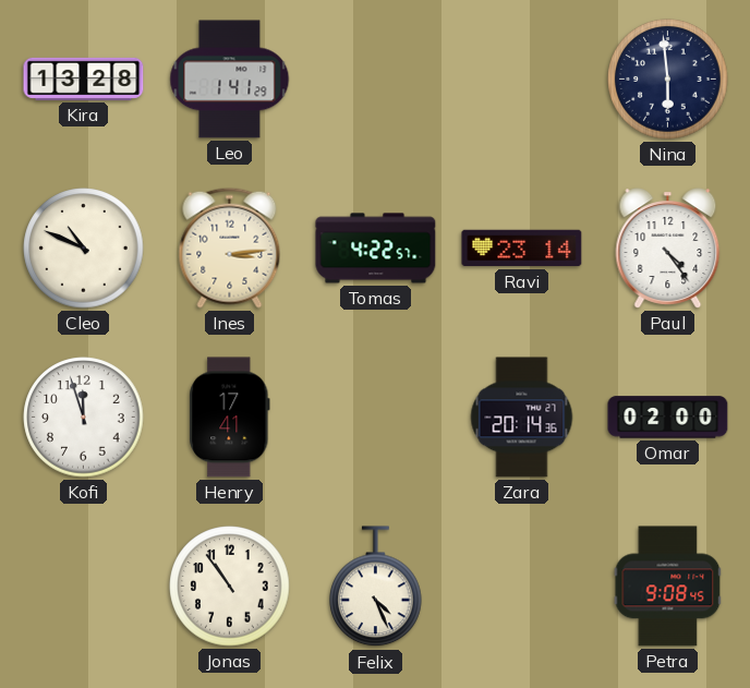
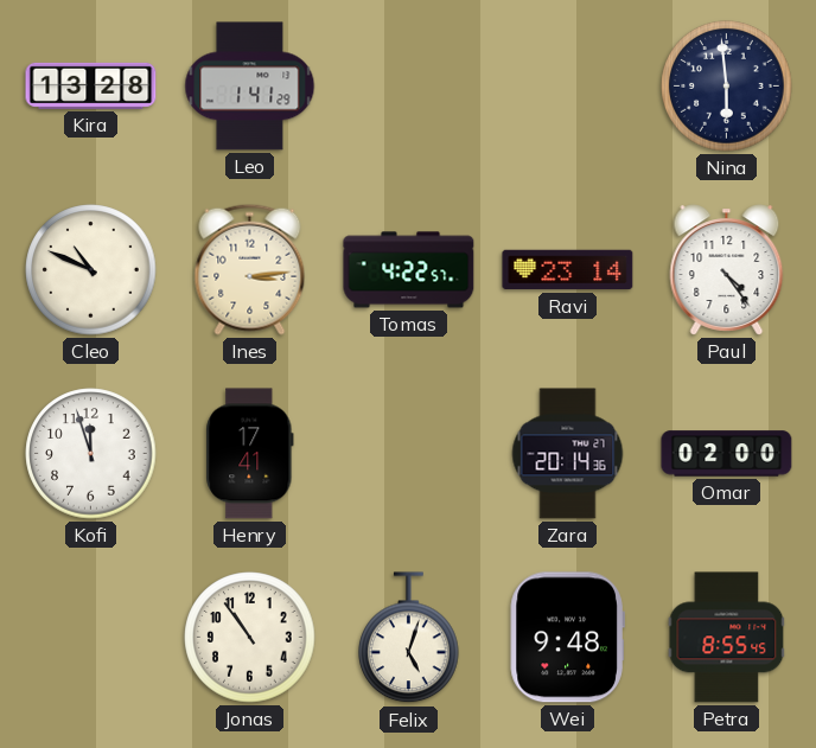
Felix: 4:26 -> 5:03 (409, 638)
Wei: none -> 9:48 (567, 638)
Petra: 9:08 -> 8:55 (727, 638)
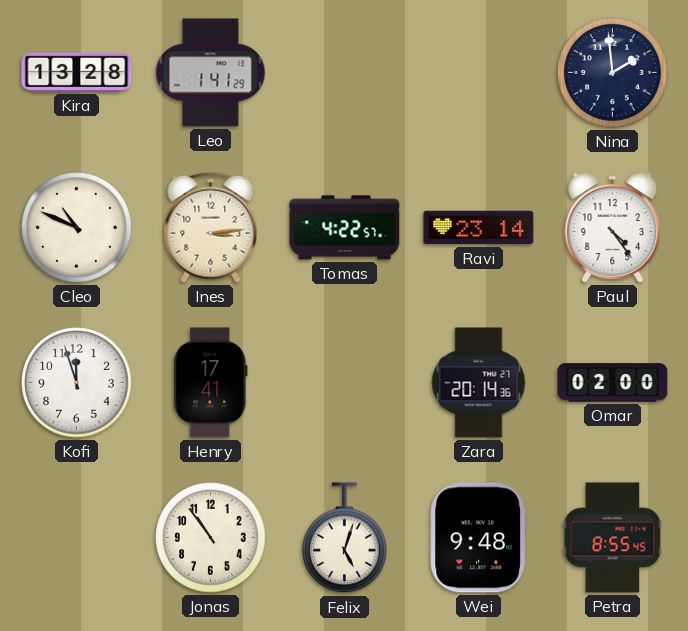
Nina: 5:59 -> 1:59 (613, 73)
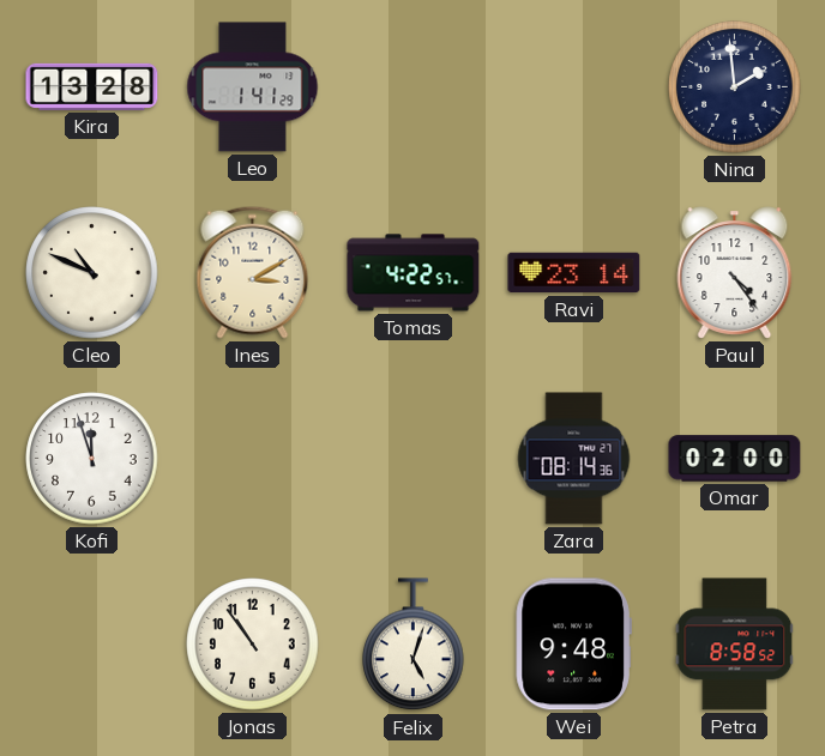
Ines: 3:14 -> 3:10 (253, 272)
Henry: 17:41 -> none (211, 383)
Zara: 20:14 -> 08:14 (574, 459)
Petra: 8:55 -> 8:58 (735, 645)
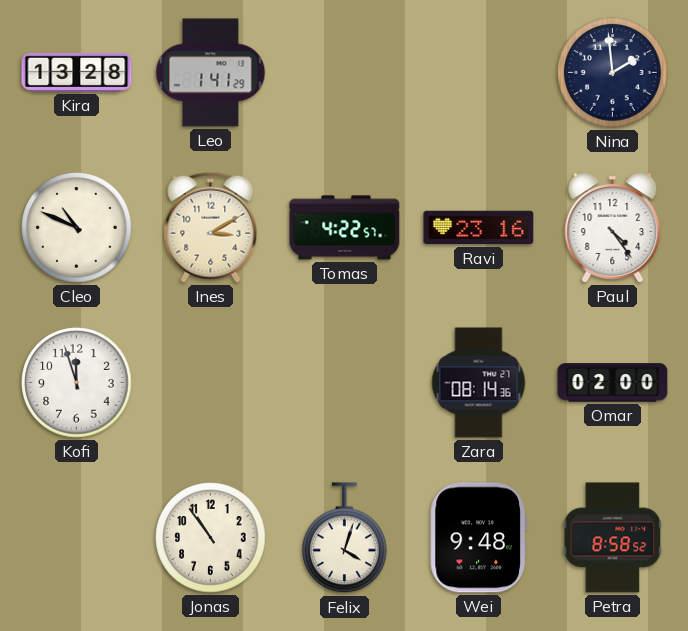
Ravi: 23:14 -> 23:16 (479, 228)
Felix: 5:03 -> 4:03 (345, 538)
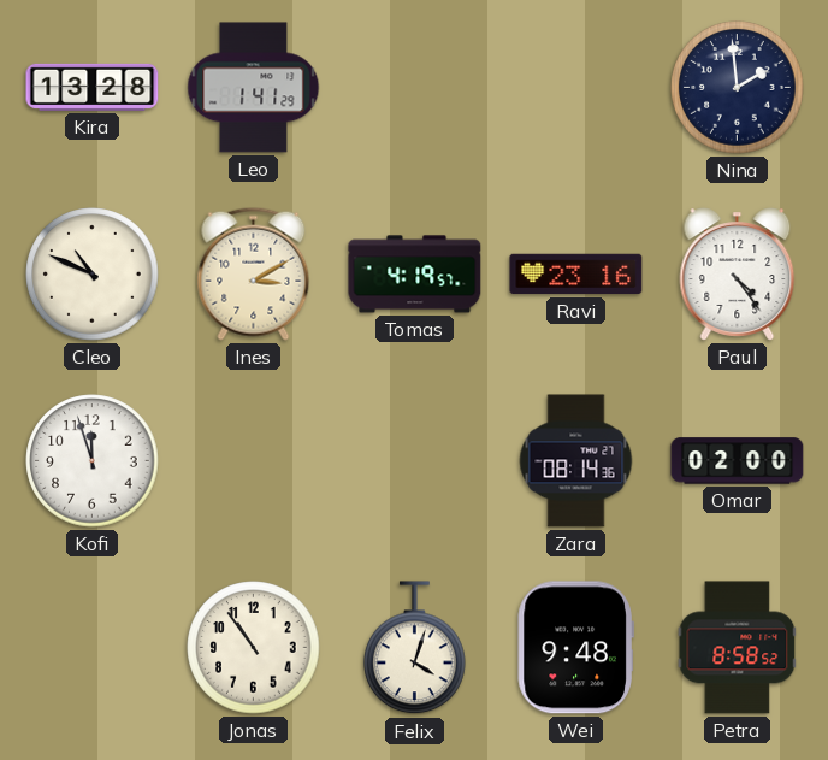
Tomas: 4:22 -> 4:19 (415, 275)
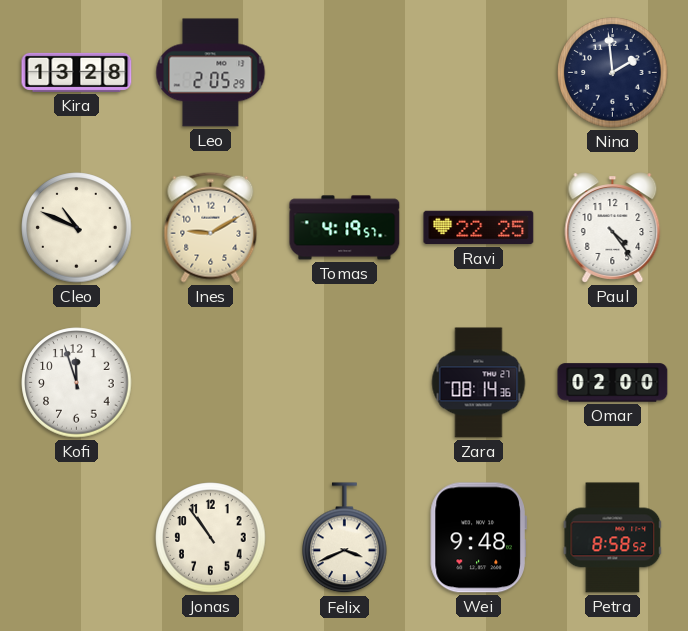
Leo: 1:41 -> 2:05 (211, 73)
Ines: 3:10 -> 9:10 (211, 227)
Ravi: 23:16 -> 22:25 (479, 228)
Felix: 4:03 -> 3:41 (345, 538)
